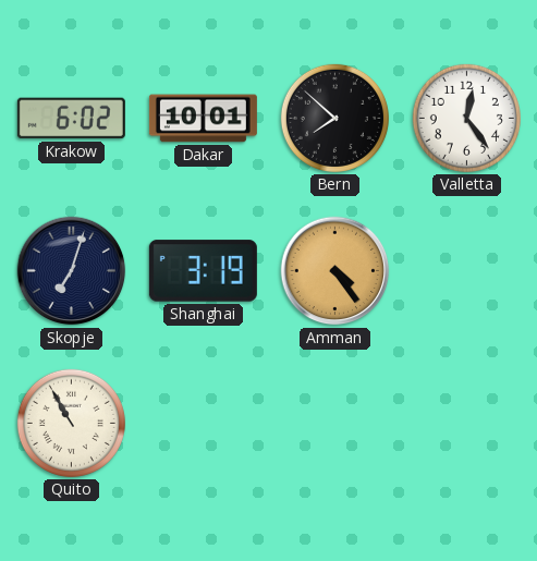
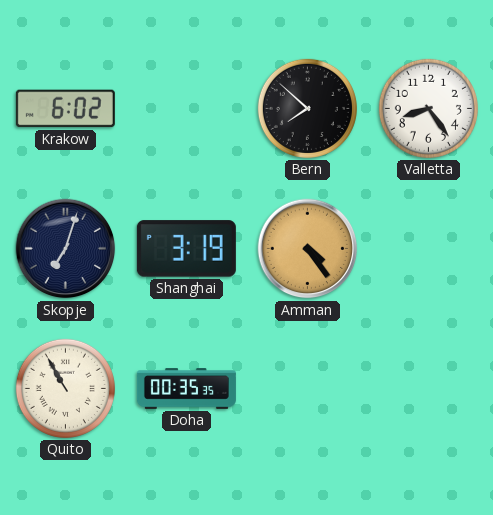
Dakar: 10:01 -> none (203, 119)
Valletta: 12:24 -> 8:24 (428, 108)
Doha: none -> 00:35 (186, 389)
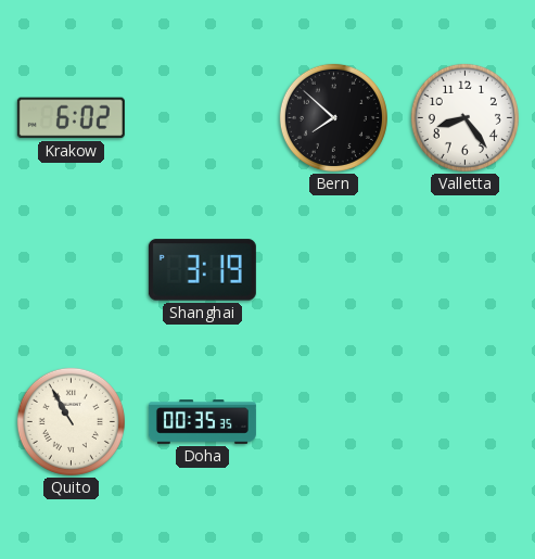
Skopje: 7:03 -> none (66, 249)
Amman: 4:24 -> none (308, 249)
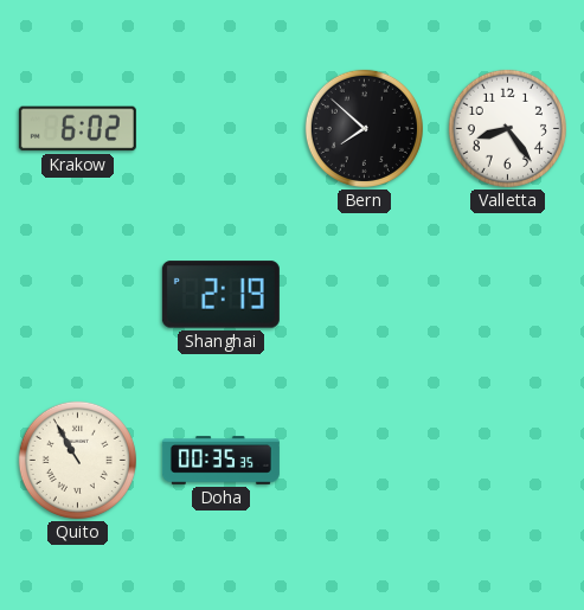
Shanghai: 3:19 -> 2:19 (220, 295)
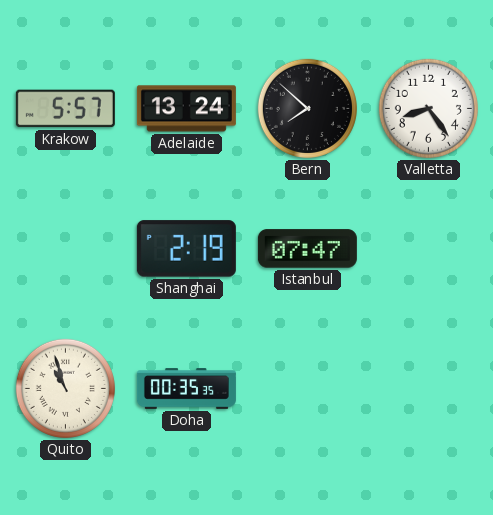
Krakow: 6:02 -> 5:57 (65, 109)
Adelaide: none -> 13:24 (186, 109)
Istanbul: none -> 07:47 (307, 249)
Quito: 10:55 -> 10:57 (65, 388)
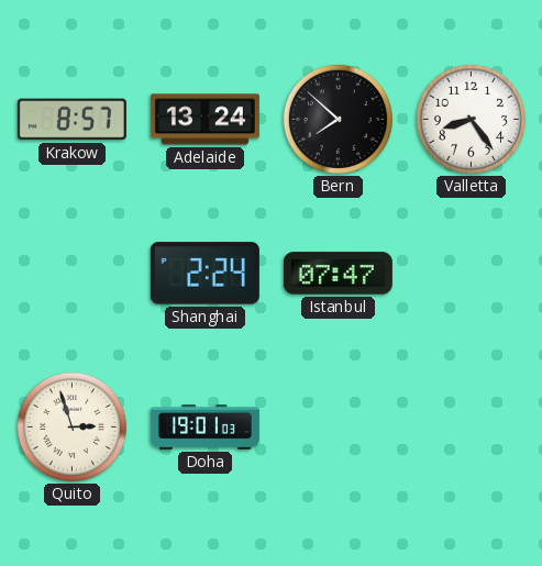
Krakow: 5:57 -> 8:57 (71, 120)
Shanghai: 2:19 -> 2:24 (204, 274)
Quito: 10:57 -> 2:57 (71, 426)
Doha: 00:35 -> 19:01 (204, 428)
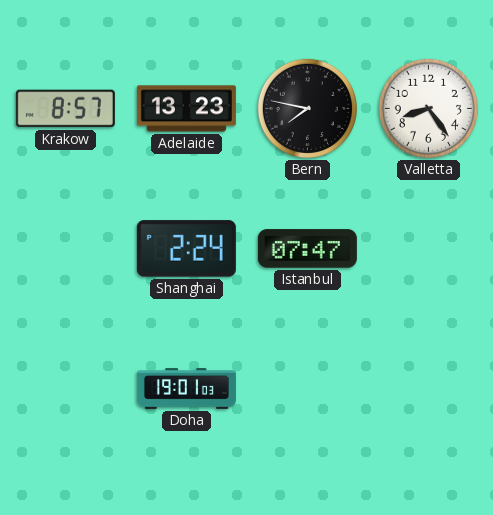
Adelaide: 13:24 -> 13:23 (186, 109)
Bern: 7:52 -> 7:47 (307, 108)
Quito: 2:57 -> none (71, 426)
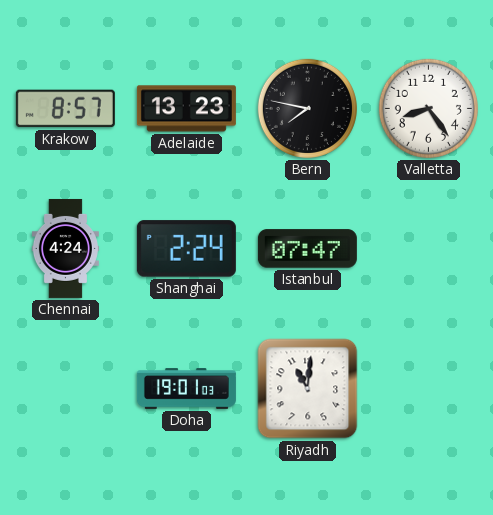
Chennai: none -> 4:24 (65, 248)
Riyadh: none -> 11:01 (308, 389)
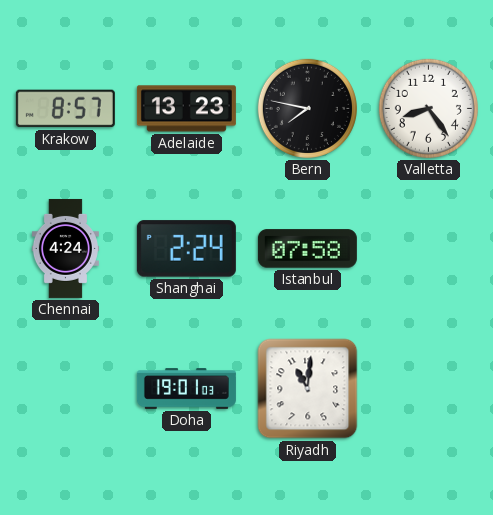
Istanbul: 07:47 -> 07:58 (307, 249)
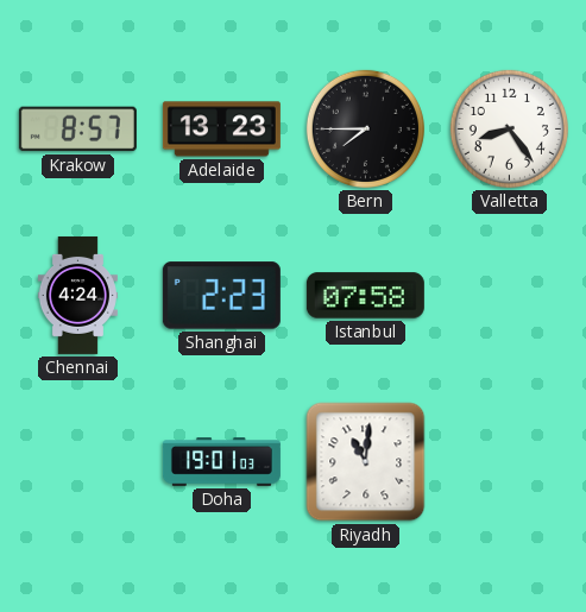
Bern: 7:47 -> 7:45 (365, 128)
Shanghai: 2:24 -> 2:23 (221, 296)
